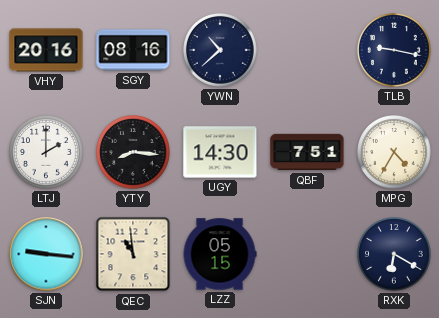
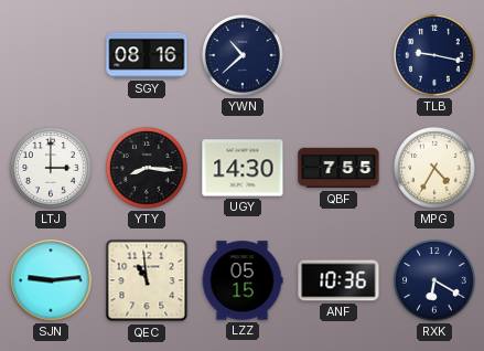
VHY: 20:16 -> none (46, 50)
LTJ: 2:00 -> 3:00 (52, 169)
QBF: 7:51 -> 7:55 (338, 168)
SJN: 9:16 -> 9:14 (51, 280)
ANF: none -> 10:36 (338, 280)
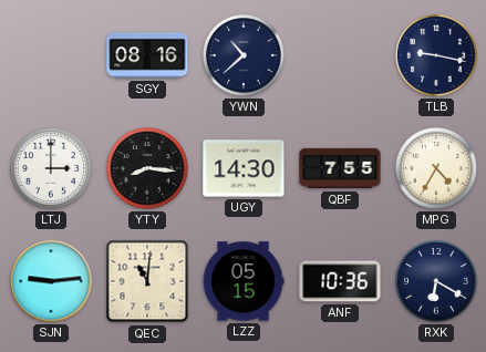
QEC: 10:59 -> 11:01 (147, 281)
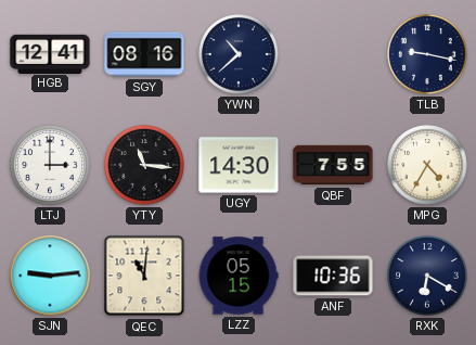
HGB: none -> 12:41 (50, 53)
YTY: 8:16 -> 11:16 (145, 166)
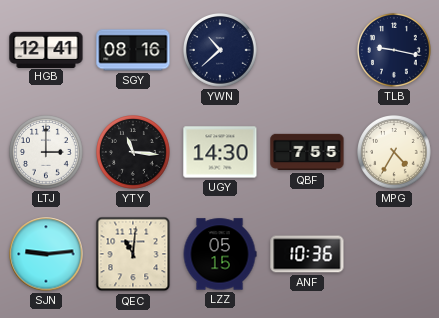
RXK: 6:20 -> none (428, 277)
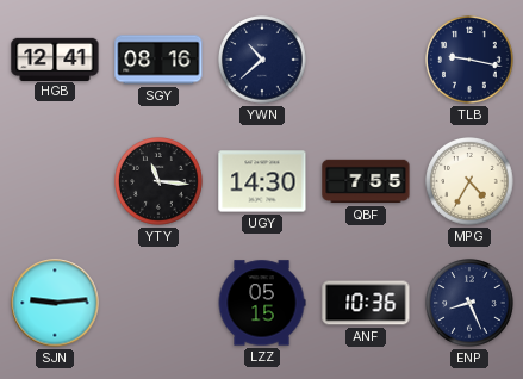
LTJ: 3:00 -> none (47, 153)
QEC: 11:01 -> none (133, 254)
ENP: none -> 8:26 (471, 304)
